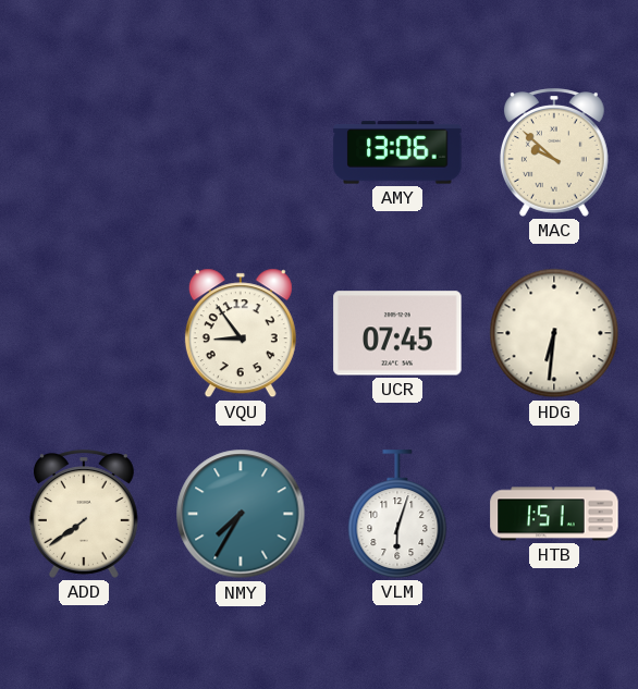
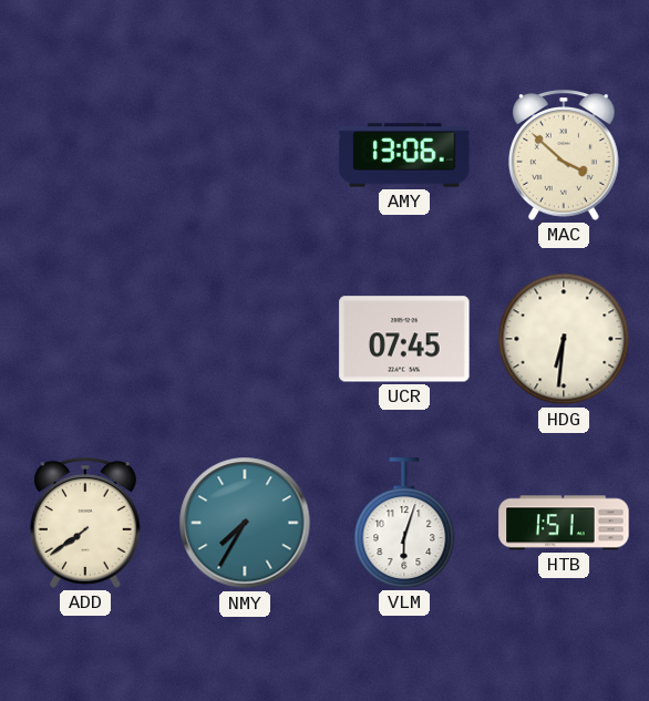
MAC: 9:52 -> 3:52 (564, 155)
VQU: 8:54 -> none (241, 333)
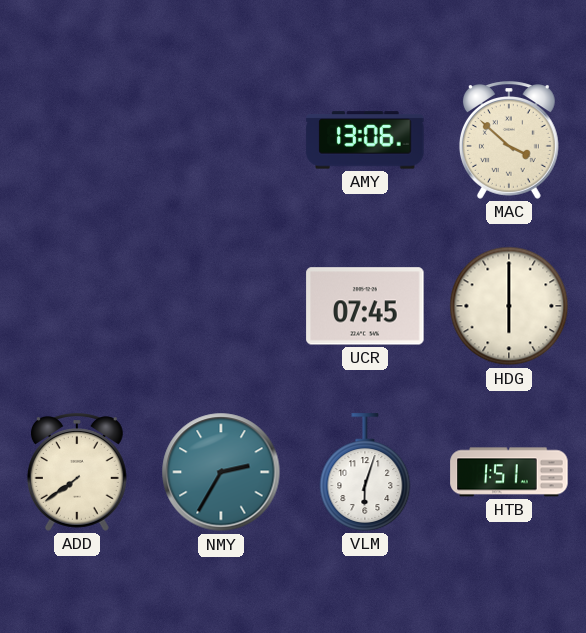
HDG: 6:31 -> 6:00 (509, 306)
NMY: 7:35 -> 2:35 (221, 472)
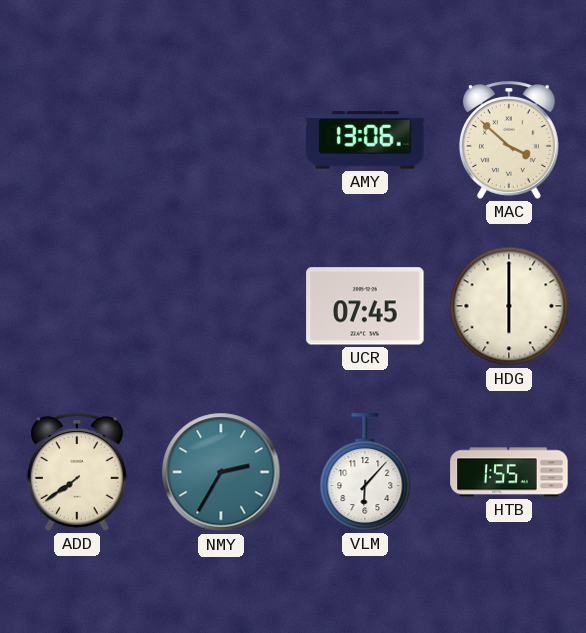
VLM: 6:03 -> 6:07 (365, 472)
HTB: 1:51 -> 1:55 (509, 472)
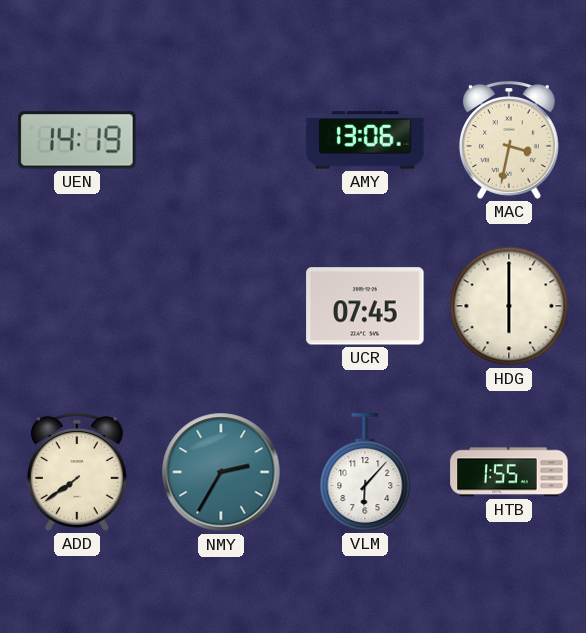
UEN: none -> 14:19 (77, 140)
MAC: 3:52 -> 3:32 (509, 140)
